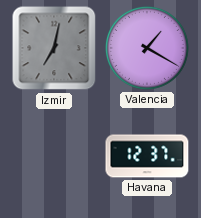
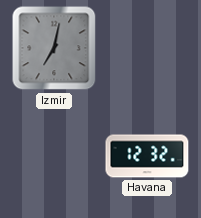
Valencia: 1:20 -> none (147, 48)
Havana: 12:37 -> 12:32 (147, 156)
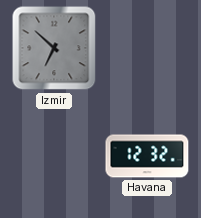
Izmir: 7:02 -> 6:52 (54, 48)
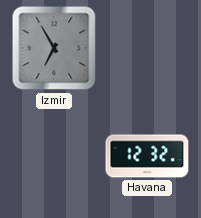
Izmir: 6:52 -> 6:55 (54, 48)
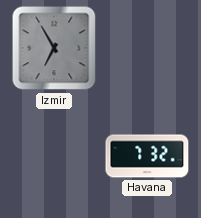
Havana: 12:32 -> 7:32 (147, 156)
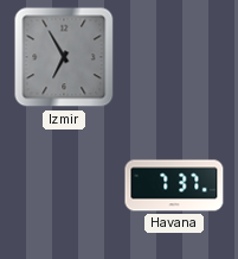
Havana: 7:32 -> 7:37 (174, 185)
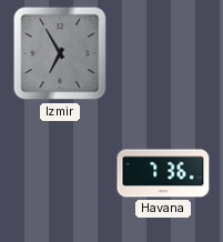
Havana: 7:37 -> 7:36 (163, 173)
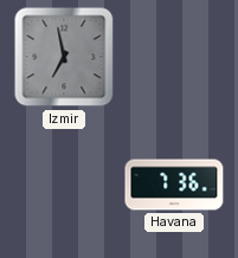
Izmir: 6:55 -> 6:58 (64, 57)
